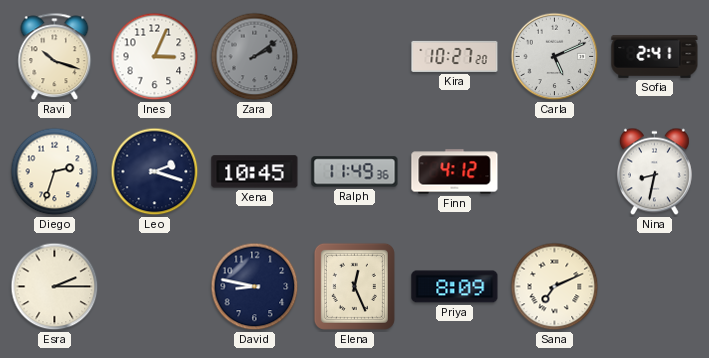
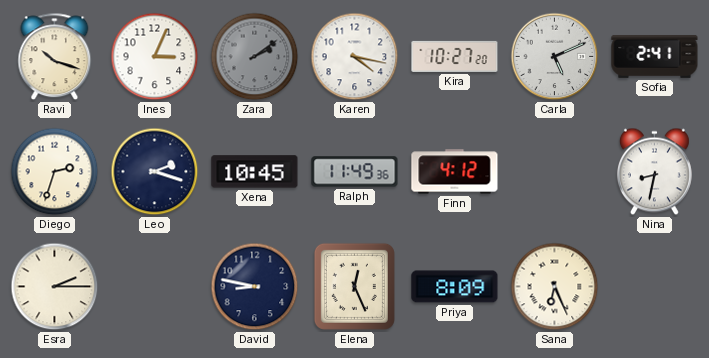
Karen: none -> 4:17 (355, 57)
Sana: 7:11 -> 6:26 (555, 287)
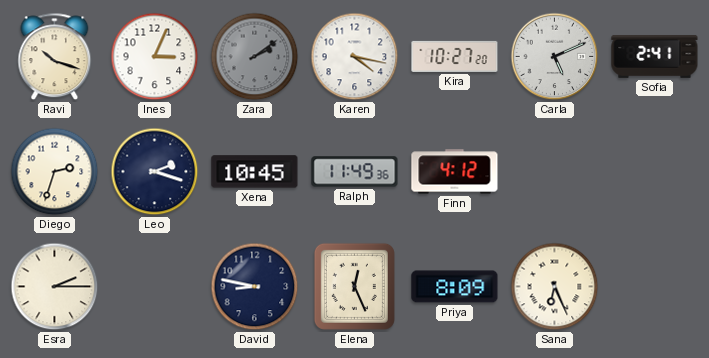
Nina: 8:32 -> none (654, 172)
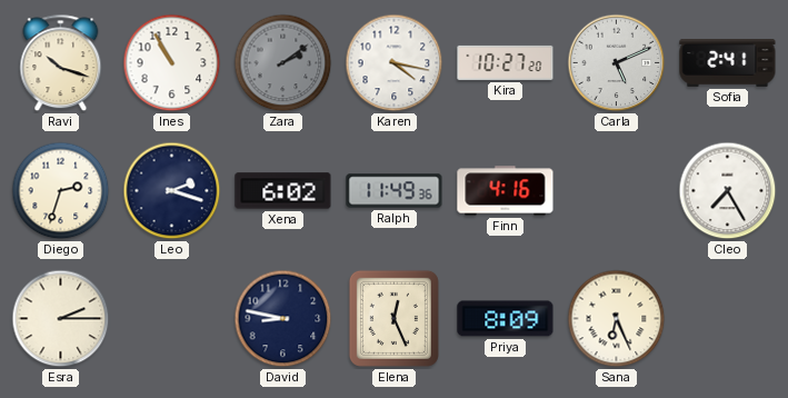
Ines: 3:04 -> 10:55 (172, 63)
Xena: 10:45 -> 6:02 (283, 191)
Finn: 4:12 -> 4:16 (506, 191)
Cleo: none -> 7:25 (728, 191)
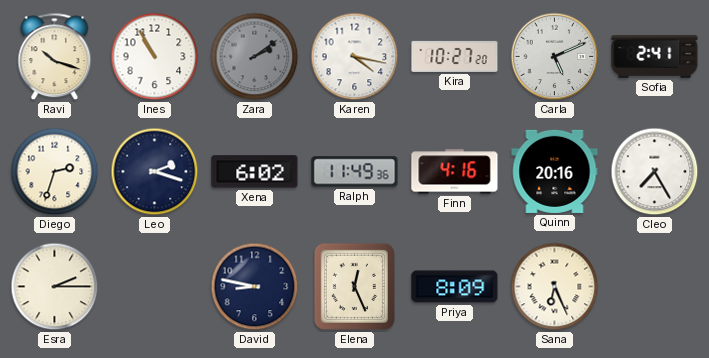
Quinn: none -> 20:16 (555, 171)
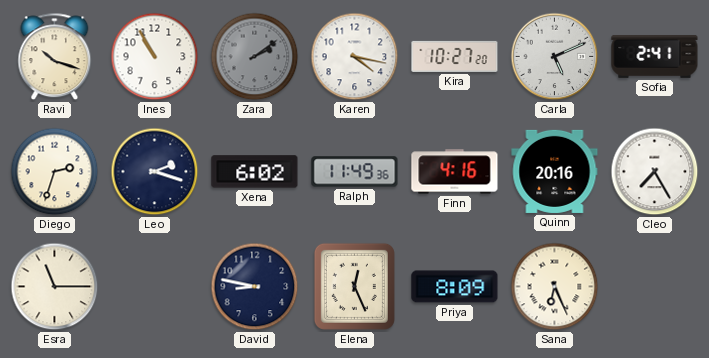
Esra: 2:15 -> 11:15 (55, 287)
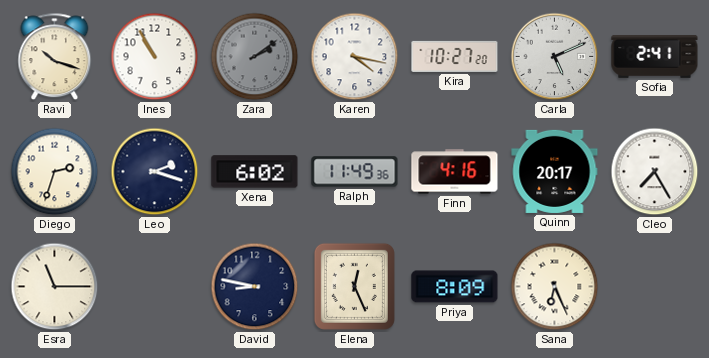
Quinn: 20:16 -> 20:17 (555, 171)
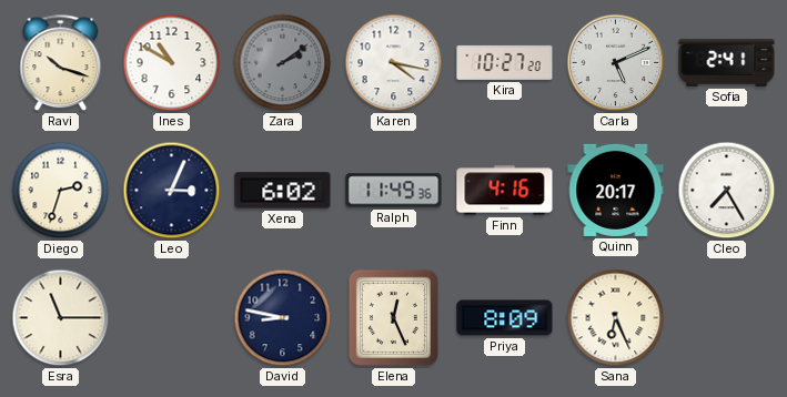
Ines: 10:55 -> 10:50 (172, 63)
Leo: 2:18 -> 3:04 (172, 191)
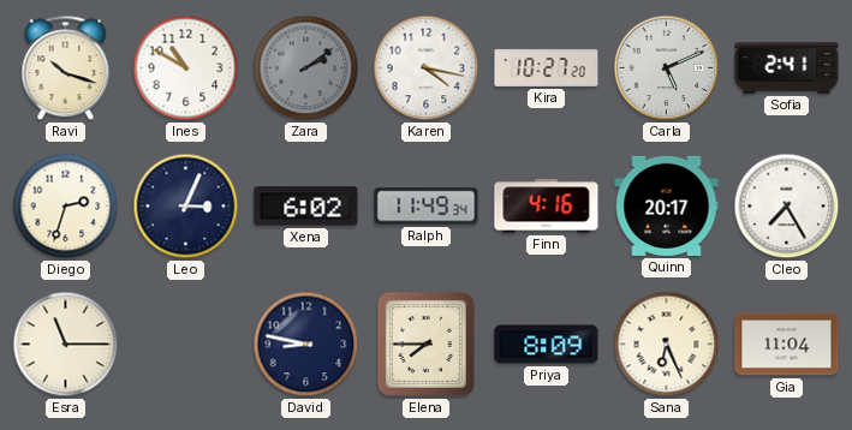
Ralph: 11:49:36 -> 11:49:34 (427, 207)
Elena: 12:26 -> 7:45 (425, 344)
Gia: none -> 11:04 (787, 345)
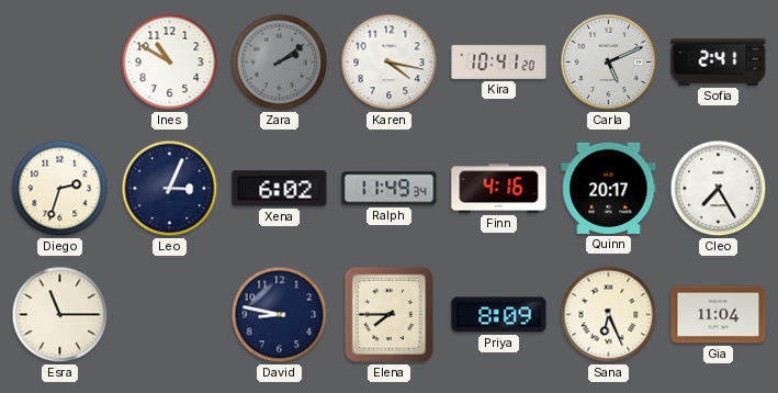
Ravi: 10:18 -> none (66, 68)
Kira: 10:27 -> 10:41 (499, 61)
